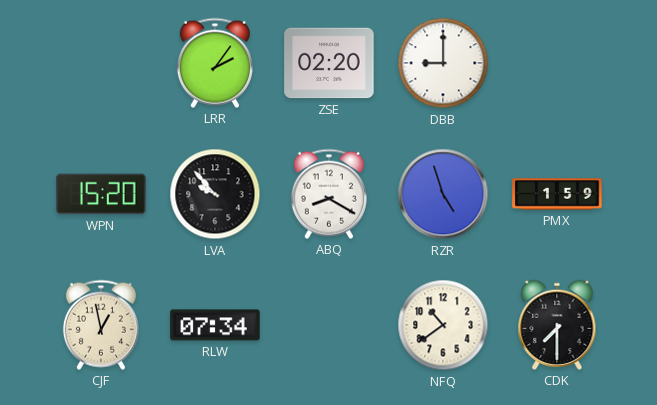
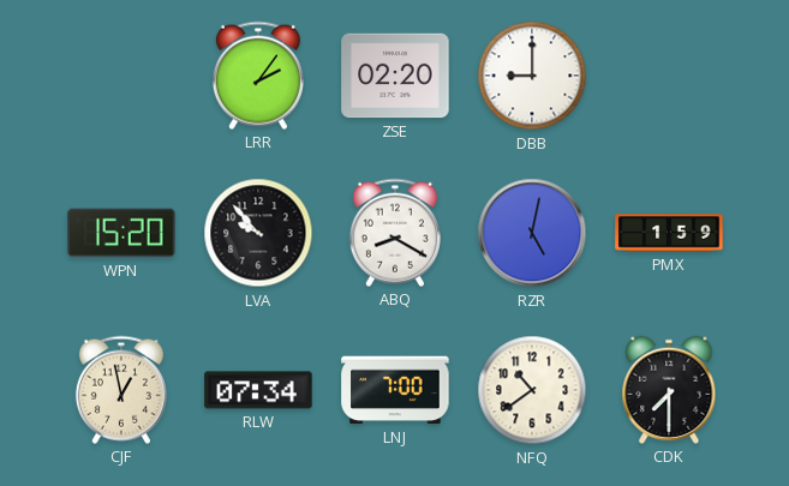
RZR: 4:57 -> 5:02 (532, 233)
LNJ: none -> 7:00 (395, 390)
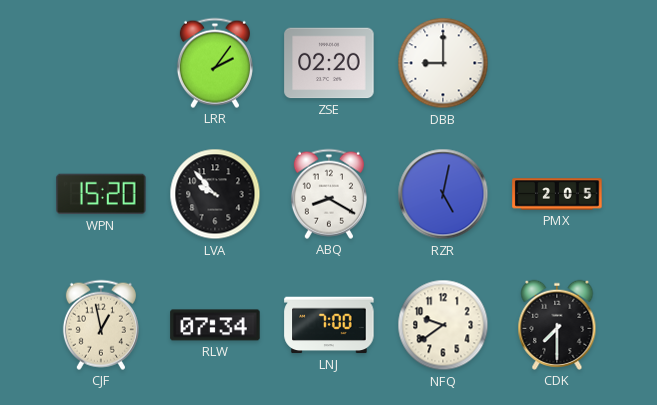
PMX: 1:59 -> 2:05 (557, 194)
NFQ: 10:39 -> 9:39 (443, 325)
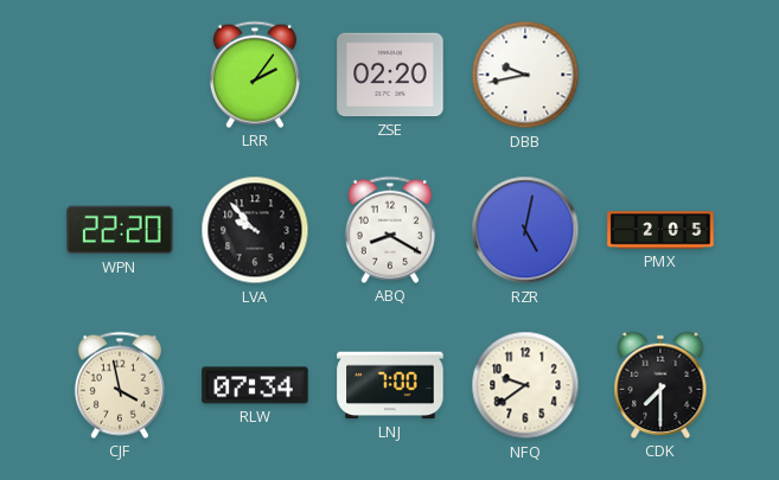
DBB: 9:00 -> 9:43 (525, 75)
WPN: 15:20 -> 22:20 (120, 230)
CJF: 12:58 -> 3:58 (120, 385)
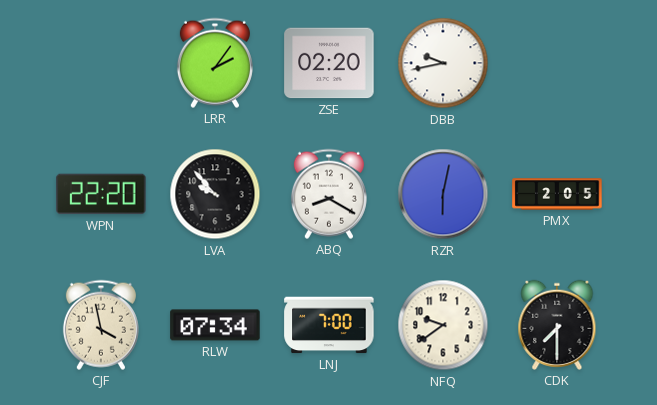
RZR: 5:02 -> 6:02 (443, 194)
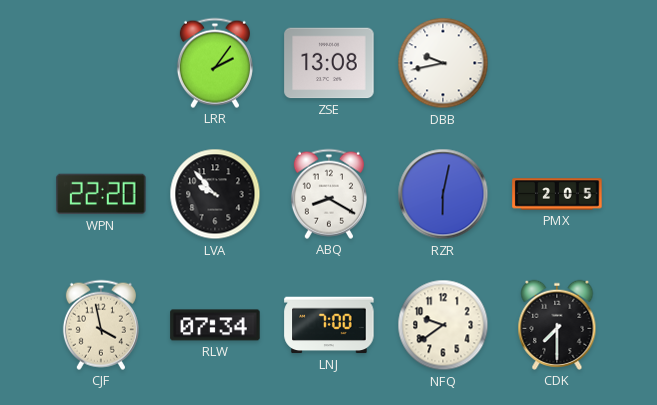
ZSE: 02:20 -> 13:08 (329, 63)
